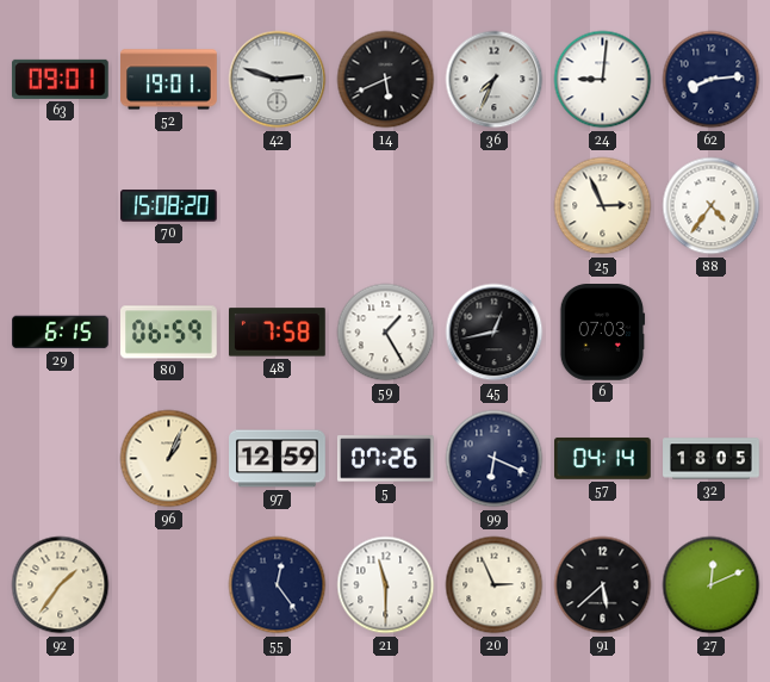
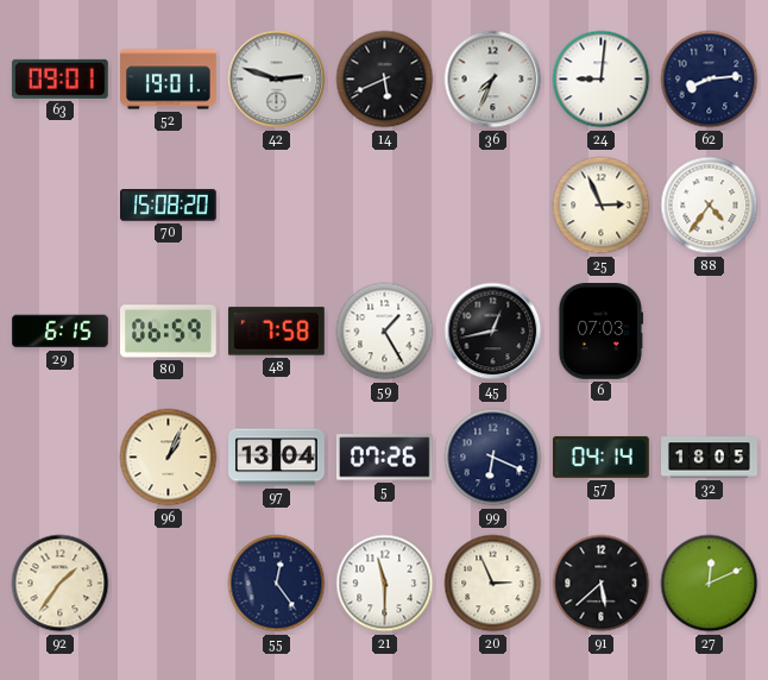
97: 12:59 -> 13:04 (277, 458)
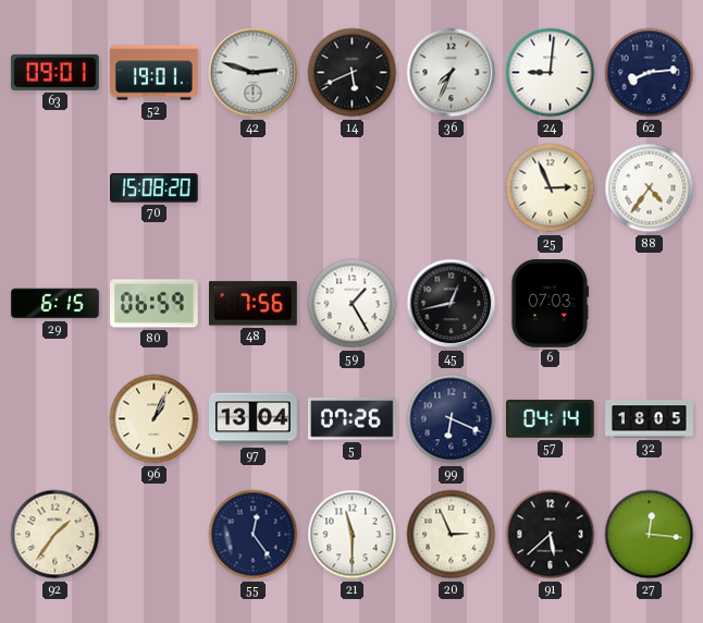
48: 7:58 -> 7:56 (254, 304)
27: 12:11 -> 12:16 (650, 535)
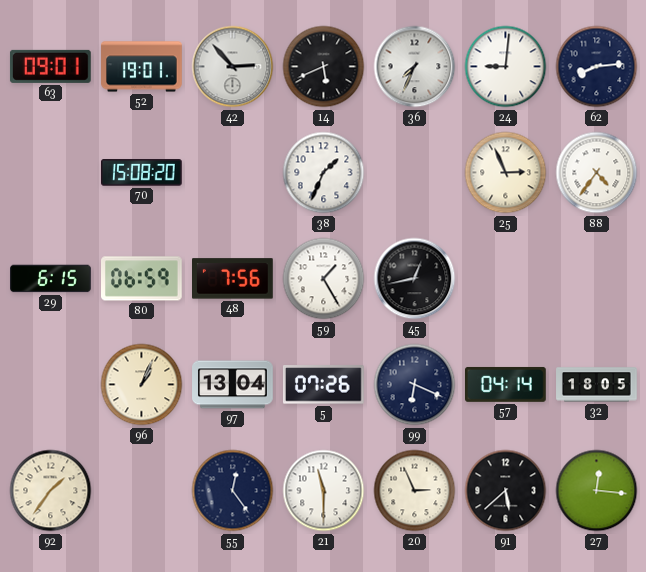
42: 2:48 -> 2:53 (233, 67)
38: none -> 1:34 (324, 173)
6: 07:03 -> none (550, 304)
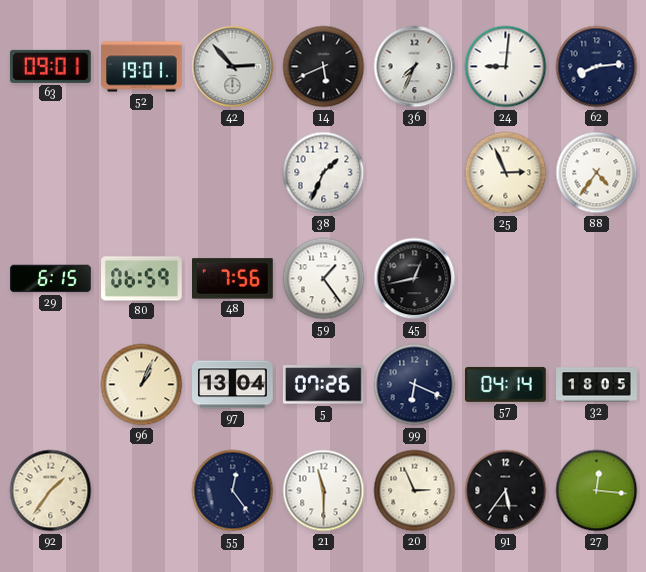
70: 15:08 -> none (142, 173)
59: 1:25 -> 1:24 (324, 279)
91: 5:38 -> 5:36 (506, 491)
